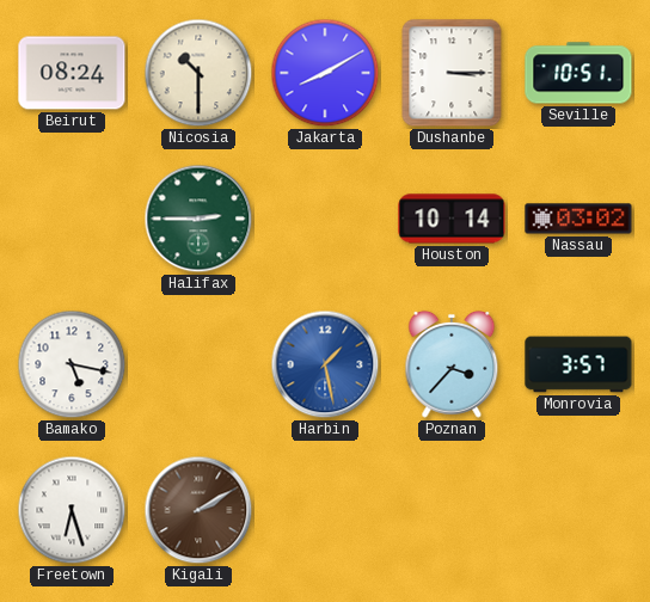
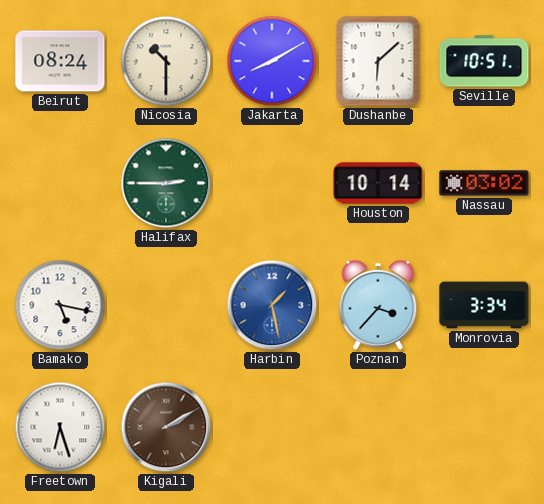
Dushanbe: 3:15 -> 6:08 (378, 61)
Monrovia: 3:57 -> 3:34 (484, 305)
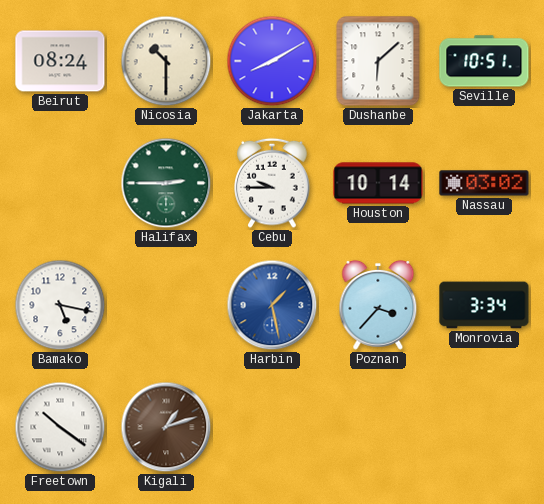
Cebu: none -> 9:45 (272, 183)
Freetown: 6:27 -> 10:21 (60, 427)
Kigali: 2:10 -> 1:12 (166, 427)
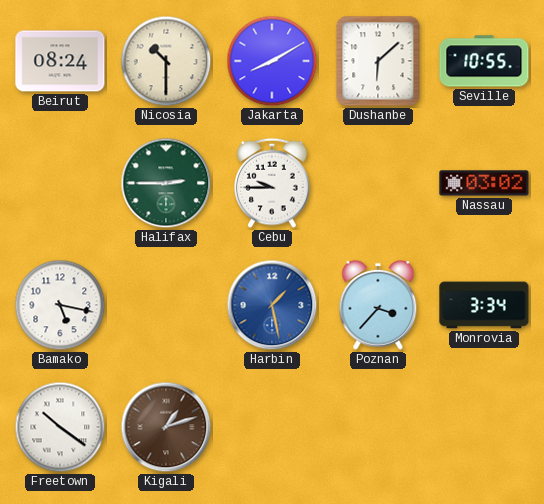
Seville: 10:51 -> 10:55 (484, 61)
Houston: 10:14 -> none (378, 183)
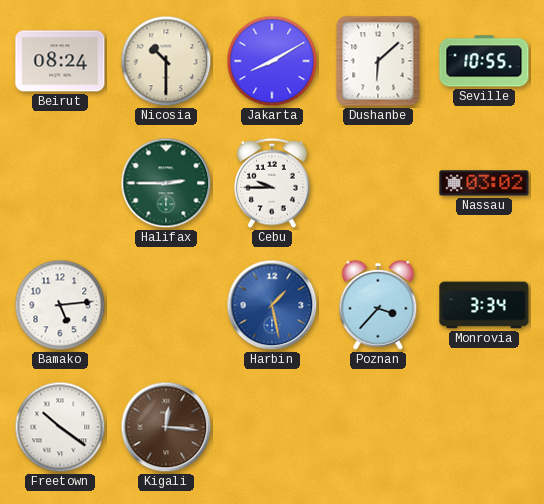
Bamako: 5:17 -> 5:14 (60, 305)
Kigali: 1:12 -> 12:16 (166, 427)
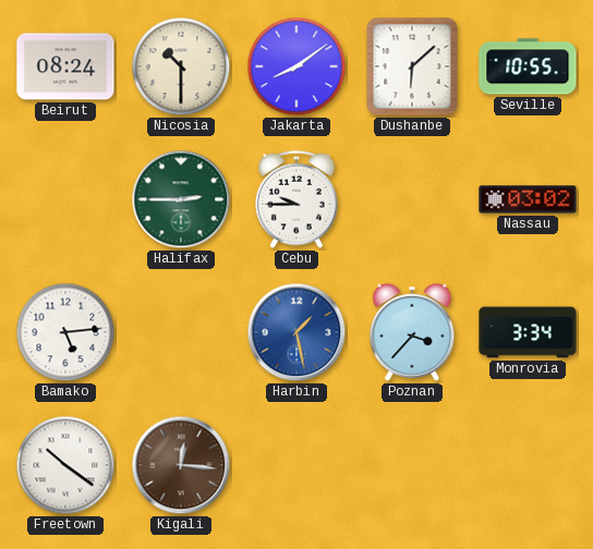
Jakarta: 8:10 -> 8:09 (296, 66)
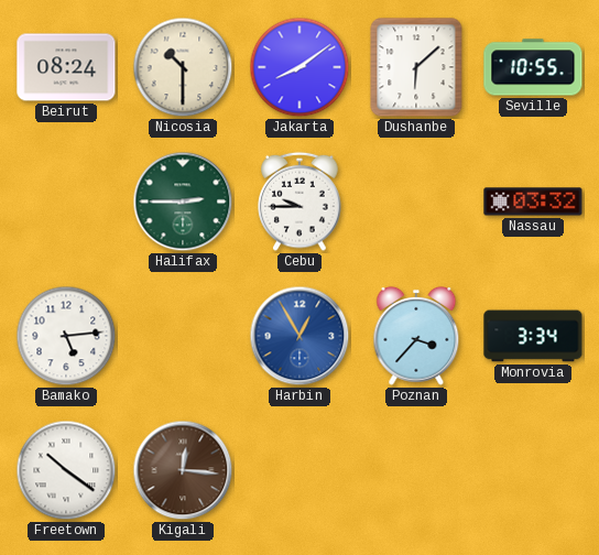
Nassau: 03:02 -> 03:32 (533, 202)
Harbin: 1:28 -> 12:55 (299, 336)
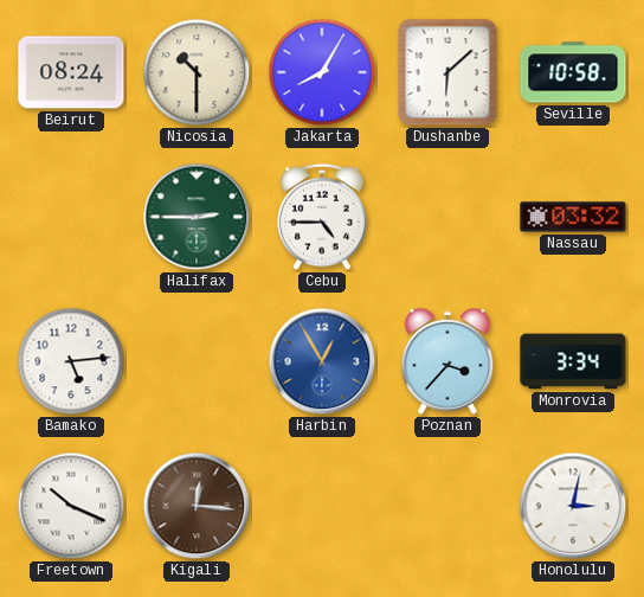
Jakarta: 8:09 -> 8:05 (322, 72)
Seville: 10:55 -> 10:58 (573, 72)
Cebu: 9:45 -> 4:45 (322, 217)
Freetown: 10:21 -> 10:19 (71, 506)
Honolulu: none -> 3:02 (573, 506)
